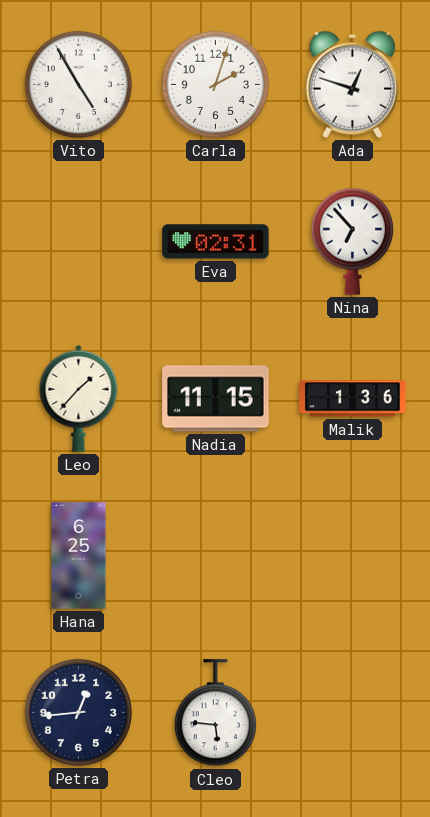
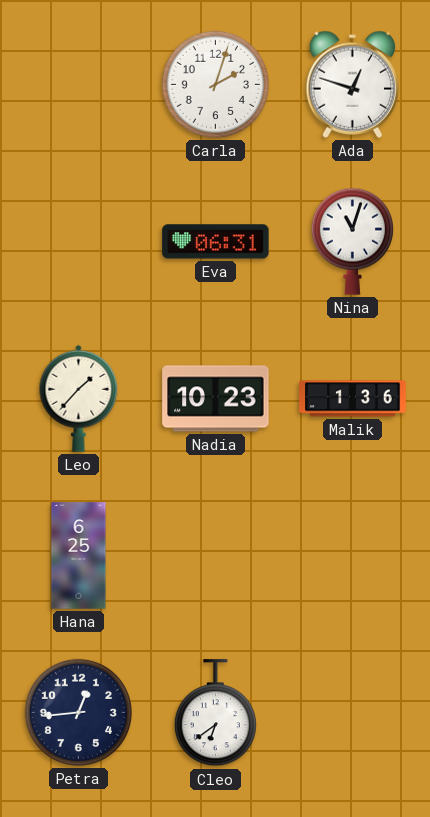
Vito: 4:55 -> none (78, 84)
Eva: 02:31 -> 06:31 (216, 242)
Nina: 6:53 -> 11:03 (352, 241)
Nadia: 11:15 -> 10:23 (216, 399)
Cleo: 5:46 -> 6:39 (215, 713)
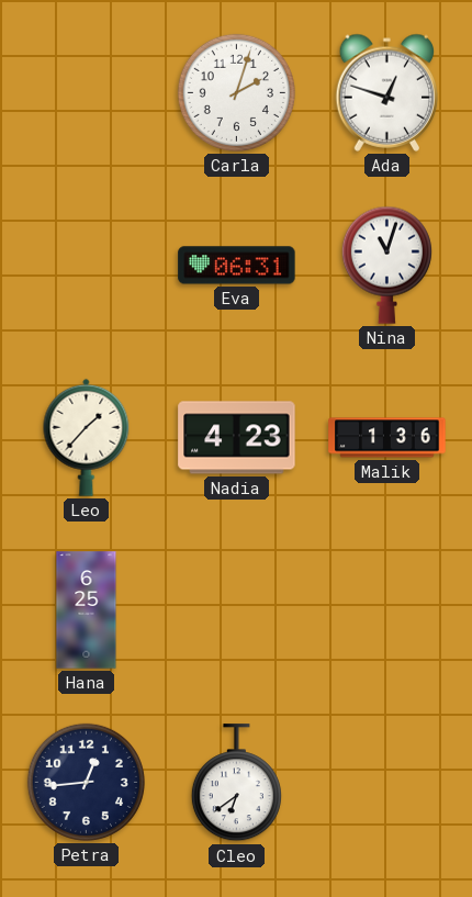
Nadia: 10:23 -> 4:23 (237, 438)
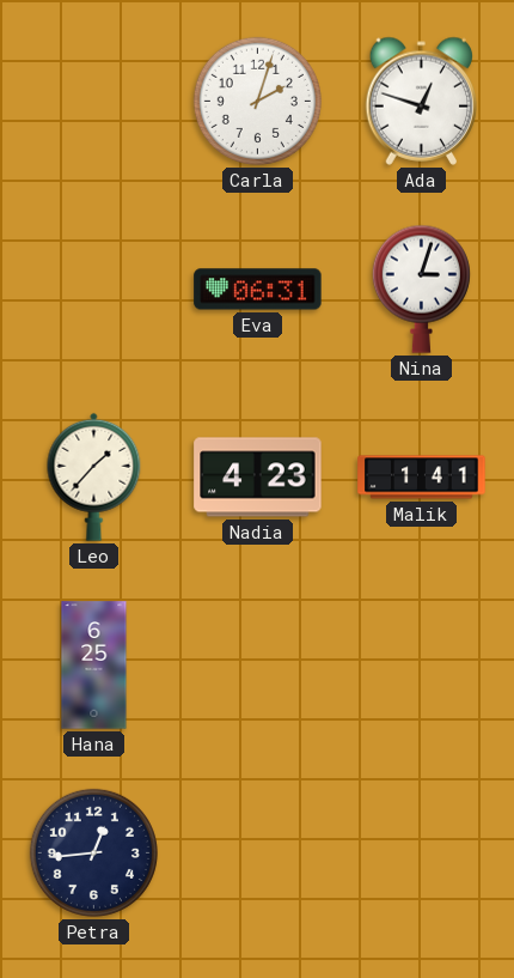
Nina: 11:03 -> 3:03 (421, 288)
Malik: 1:36 -> 1:41 (422, 478)
Cleo: 6:39 -> none (236, 783)
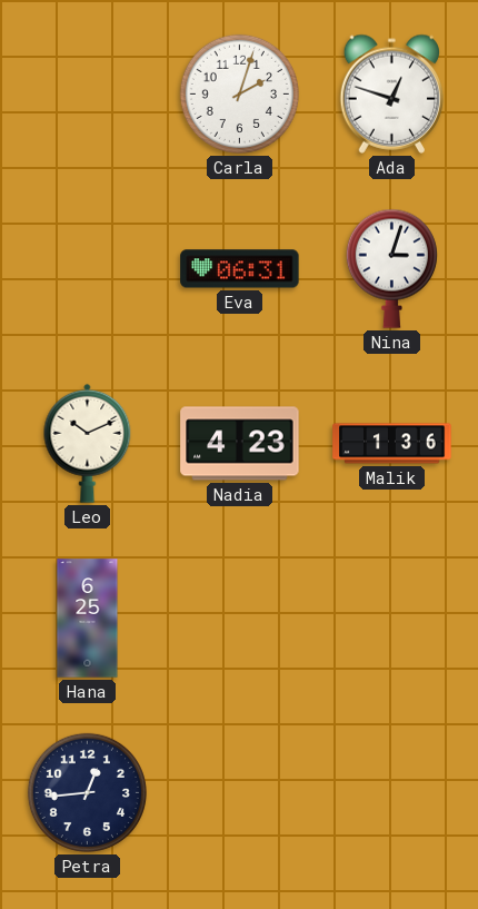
Leo: 1:37 -> 10:11 (88, 443)
Malik: 1:41 -> 1:36 (392, 444)
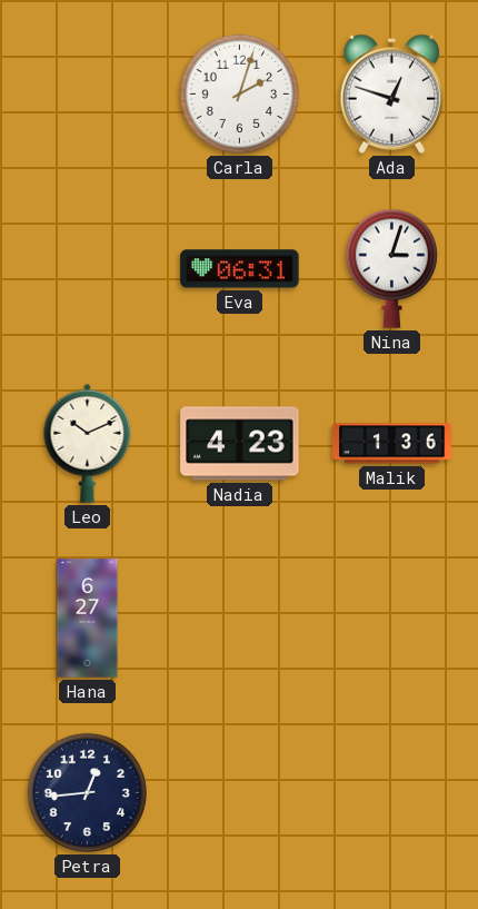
Hana: 6:25 -> 6:27 (88, 619)
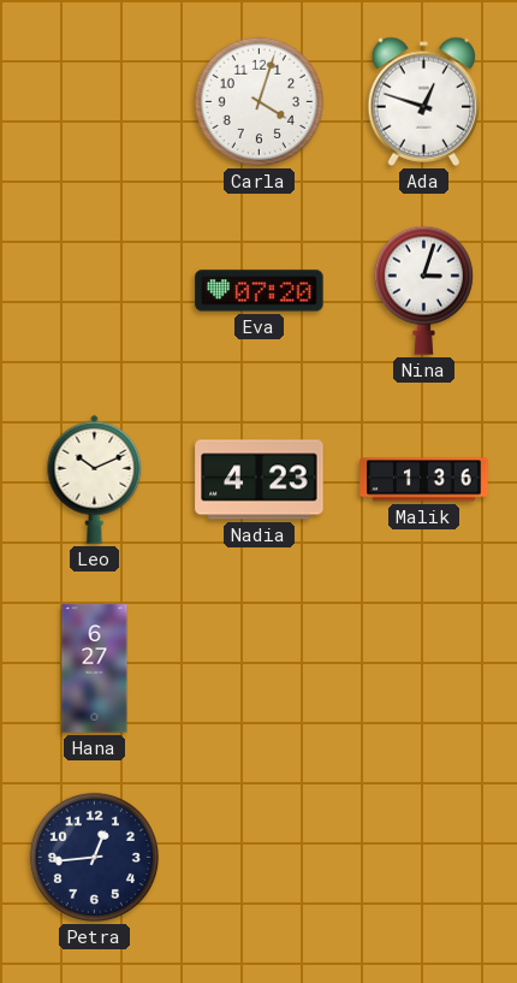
Carla: 2:03 -> 4:03 (258, 101)
Eva: 06:31 -> 07:20 (260, 291)
